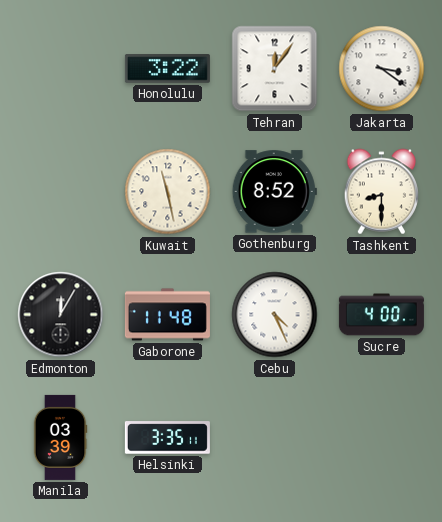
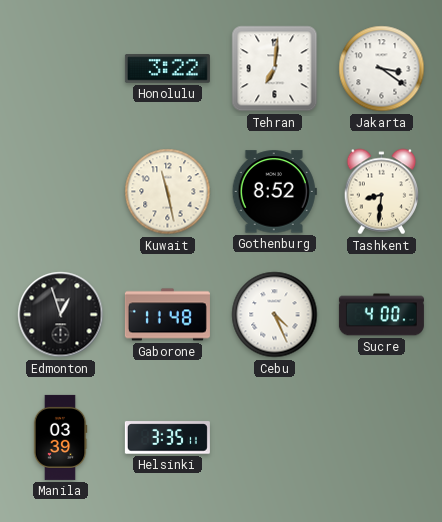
Tehran: 12:06 -> 7:01 (275, 69)
Tashkent: 8:30 -> 8:31 (381, 192)
Edmonton: 12:05 -> 12:57 (61, 315)
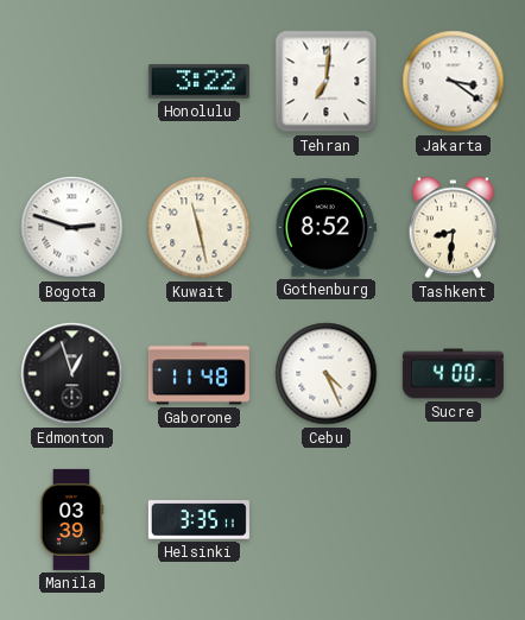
Bogota: none -> 2:48 (72, 228)
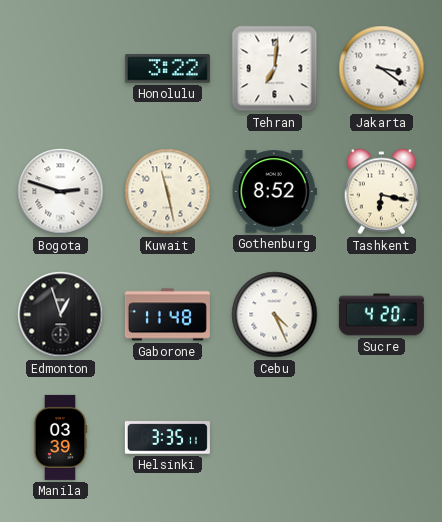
Tashkent: 8:31 -> 6:17 (381, 192)
Sucre: 4:00 -> 4:20 (381, 315)
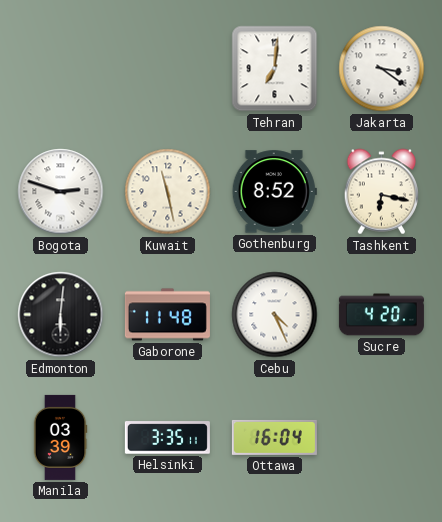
Honolulu: 3:22 -> none (167, 69)
Edmonton: 12:57 -> 6:01 (61, 315)
Ottawa: none -> 16:04 (274, 437)
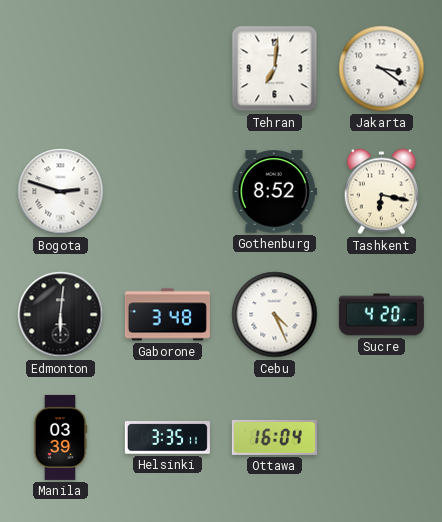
Kuwait: 11:28 -> none (168, 192)
Gaborone: 11:48 -> 3:48 (167, 315)
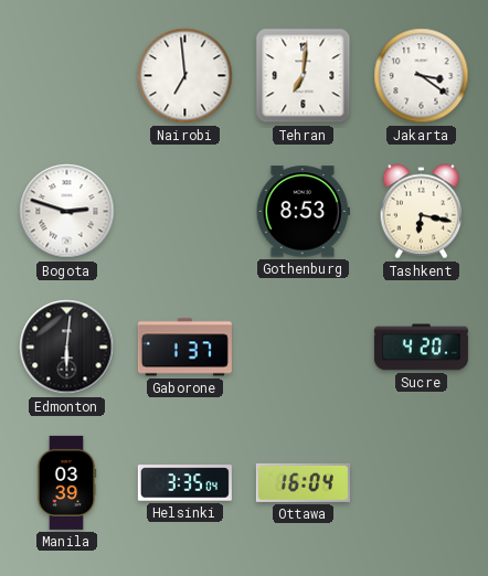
Nairobi: none -> 6:59 (185, 76)
Gothenburg: 8:52 -> 8:53 (303, 212)
Gaborone: 3:48 -> 1:37 (184, 348)
Cebu: 4:26 -> none (275, 315)
Helsinki: 3:35:11 -> 3:35:04 (184, 483)
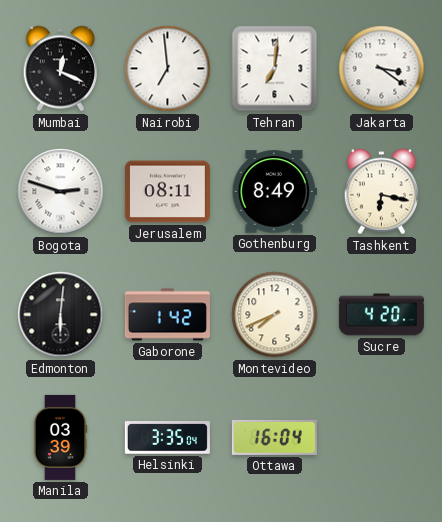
Mumbai: none -> 12:19 (60, 69)
Jerusalem: none -> 08:11 (167, 192)
Gothenburg: 8:53 -> 8:49 (274, 192)
Gaborone: 1:37 -> 1:42 (167, 315)
Montevideo: none -> 7:41 (275, 315)
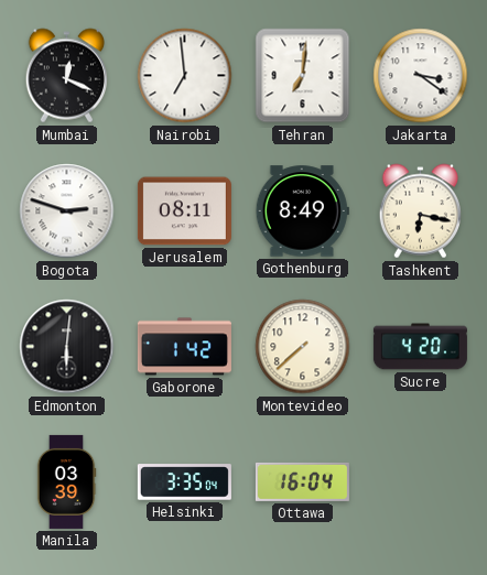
Montevideo: 7:41 -> 7:38 (303, 347)
